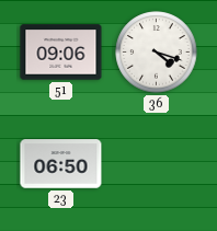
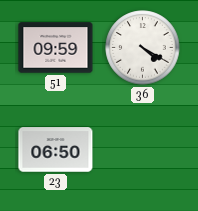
51: 09:06 -> 09:59 (56, 48)
36: 4:18 -> 4:20 (143, 48)
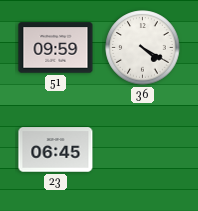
23: 06:50 -> 06:45 (56, 150)
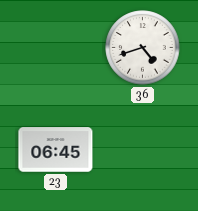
51: 09:59 -> none (56, 48)
36: 4:20 -> 4:42 (143, 48)
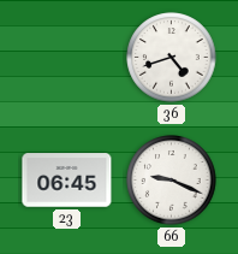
66: none -> 9:19 (172, 181)
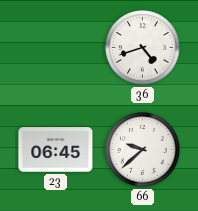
66: 9:19 -> 9:38 (143, 150)
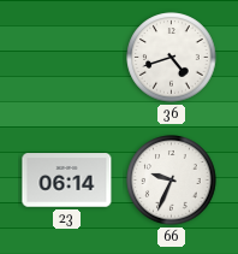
23: 06:45 -> 06:14 (67, 181)
66: 9:38 -> 9:34 (172, 181)
